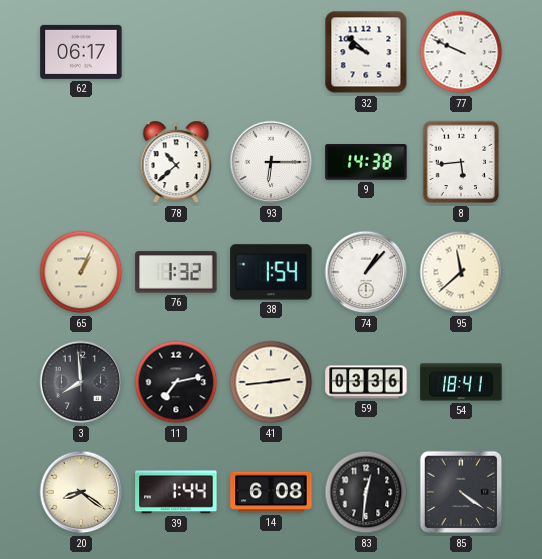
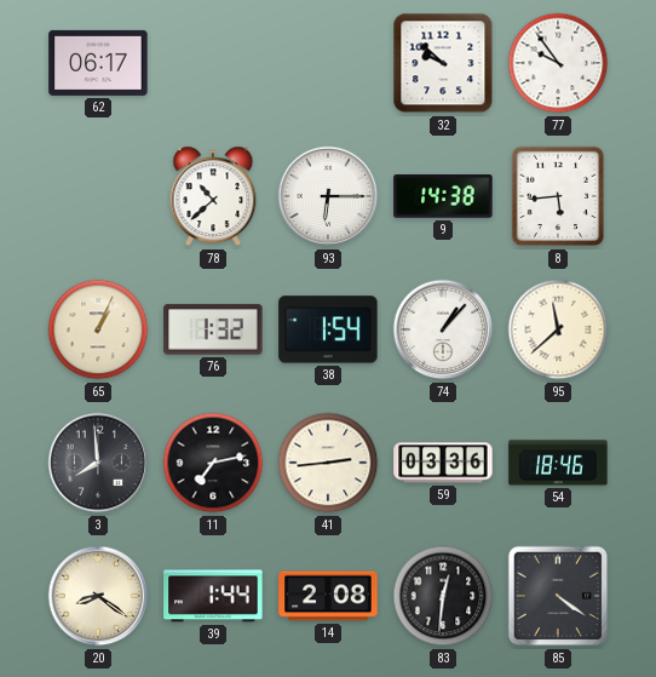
77: 9:49 -> 9:54 (558, 63)
54: 18:41 -> 18:46 (558, 463)
14: 6:08 -> 2:08 (328, 596)
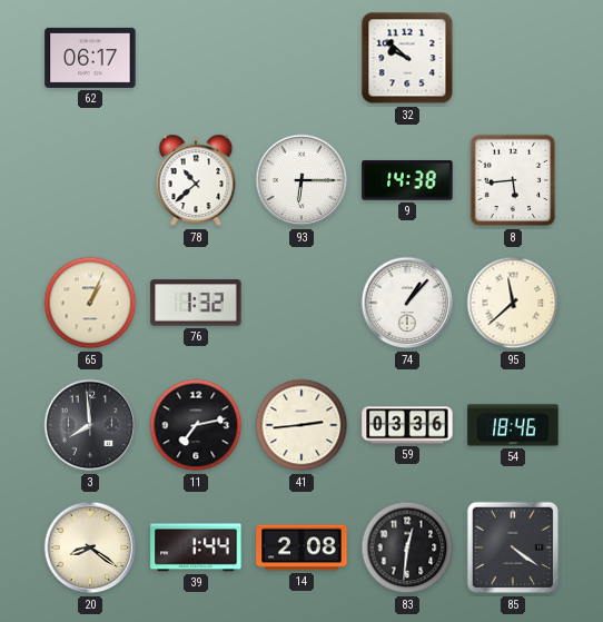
77: 9:54 -> none (558, 63)
38: 1:54 -> none (328, 329)
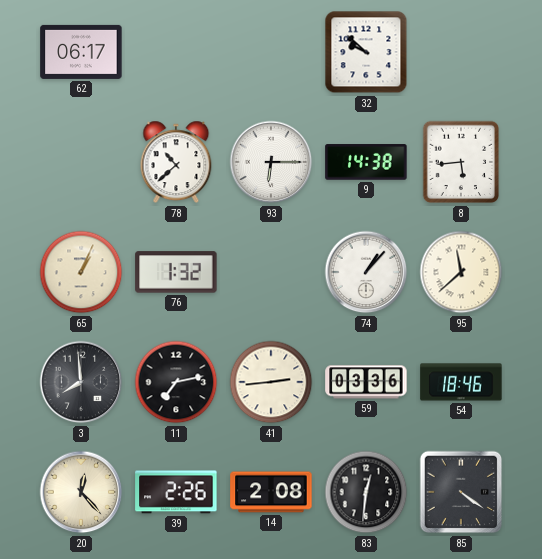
20: 8:21 -> 12:23 (81, 492)
39: 1:44 -> 2:26 (176, 492)
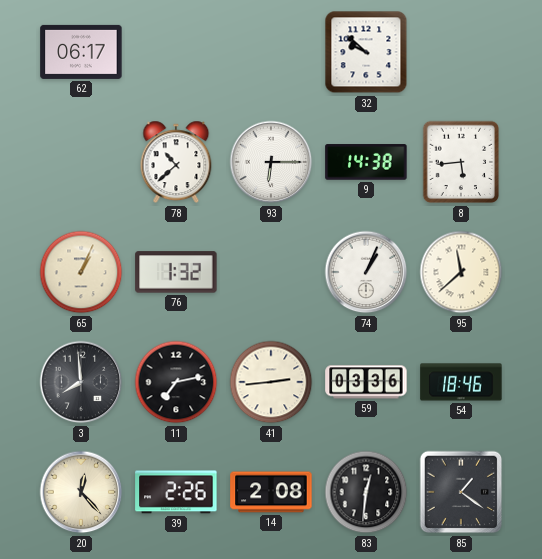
74: 1:07 -> 1:04 (366, 272)
85: 4:21 -> 1:21 (461, 492)
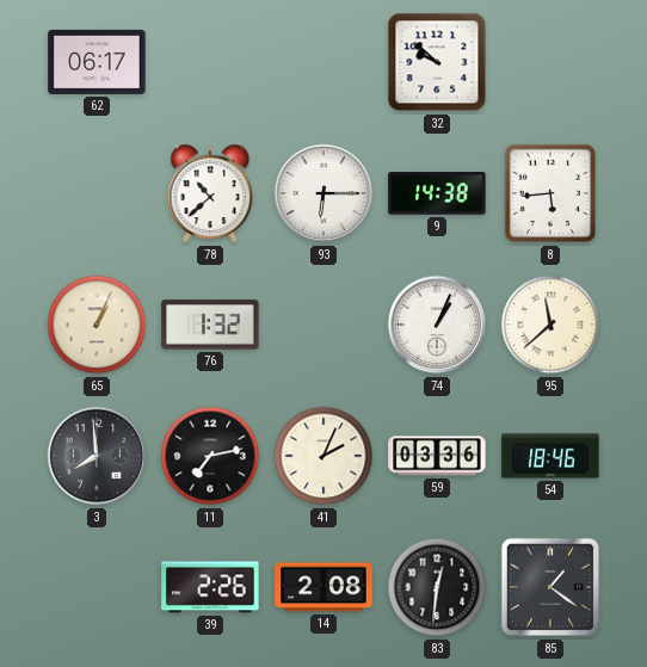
41: 2:44 -> 2:04 (323, 456)
20: 12:23 -> none (81, 492)
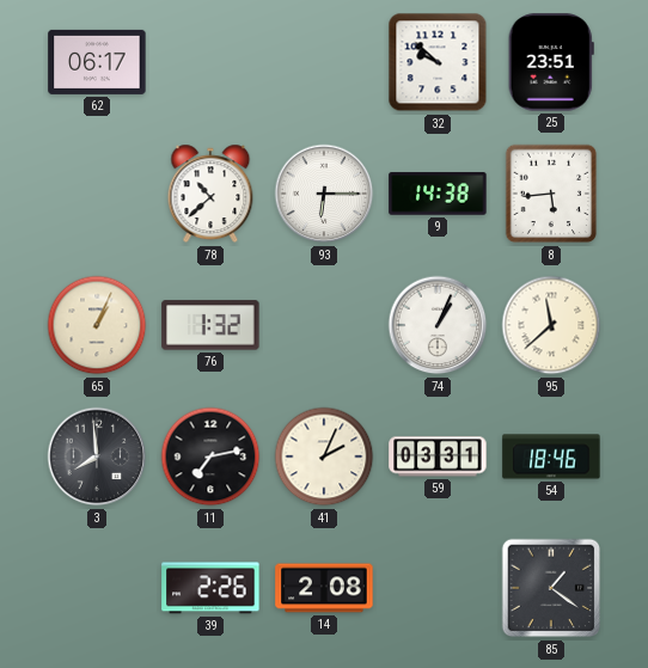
25: none -> 23:51 (551, 62)
59: 03:36 -> 03:31 (438, 456)
83: 12:31 -> none (437, 587)
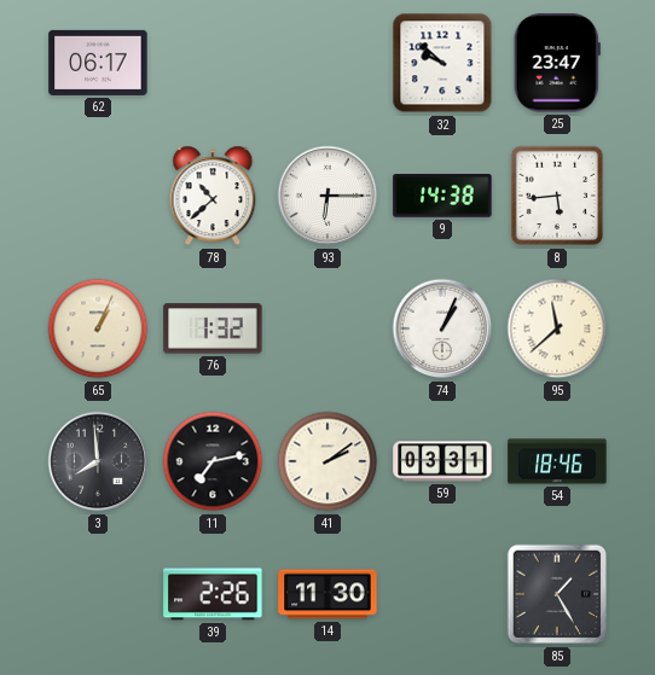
25: 23:51 -> 23:47 (557, 63)
41: 2:04 -> 2:09 (327, 461)
14: 2:08 -> 11:30 (327, 594)
85: 1:21 -> 1:25 (557, 594)
